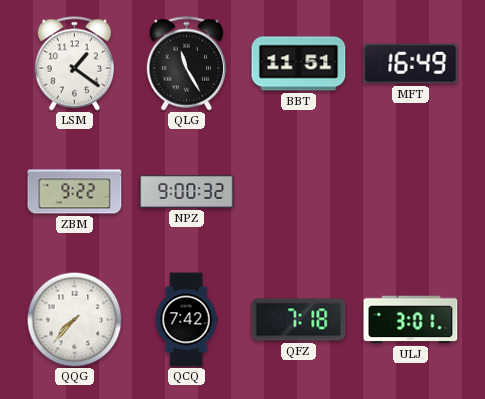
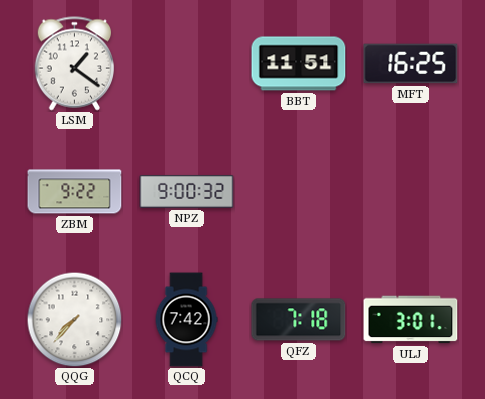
QLG: 11:25 -> none (186, 64)
MFT: 16:49 -> 16:25 (411, 64)
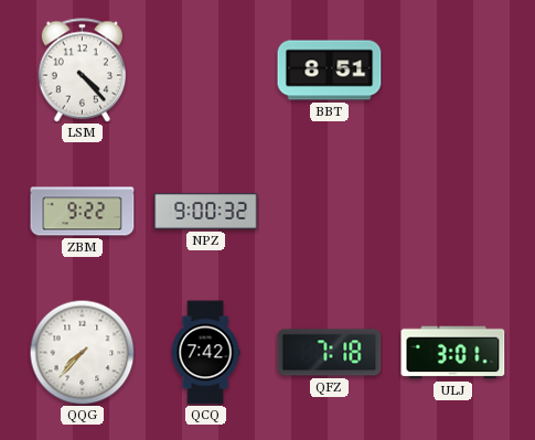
LSM: 1:21 -> 4:23 (82, 71)
BBT: 11:51 -> 8:51 (330, 71)
MFT: 16:25 -> none (411, 64)
